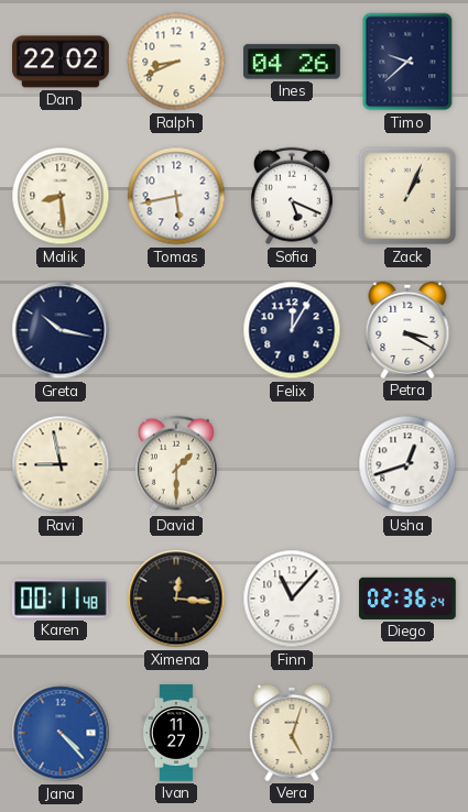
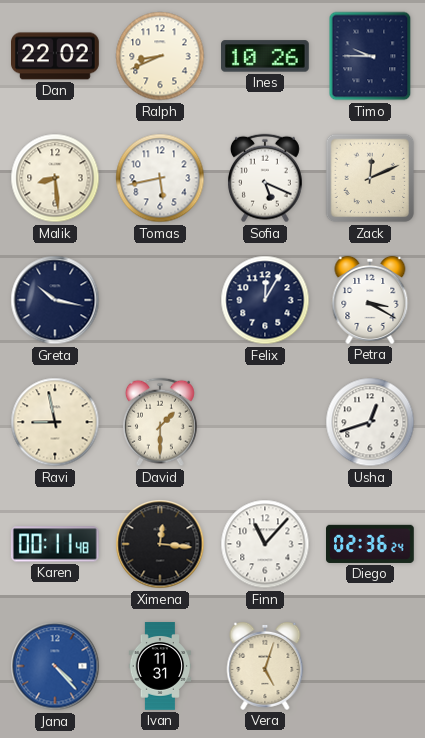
Ines: 04:26 -> 10:26 (266, 56)
Timo: 9:38 -> 9:45 (370, 56)
Zack: 1:04 -> 12:11 (370, 178)
Ivan: 11:27 -> 11:31 (160, 666)
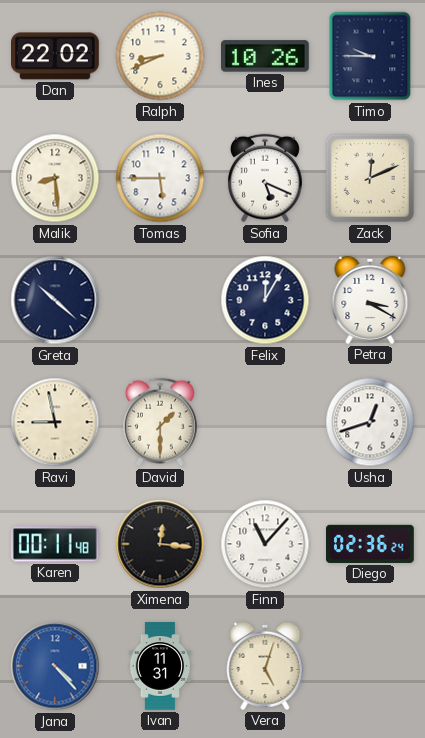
Tomas: 5:43 -> 5:45 (160, 178)
Greta: 10:17 -> 10:22 (55, 300)
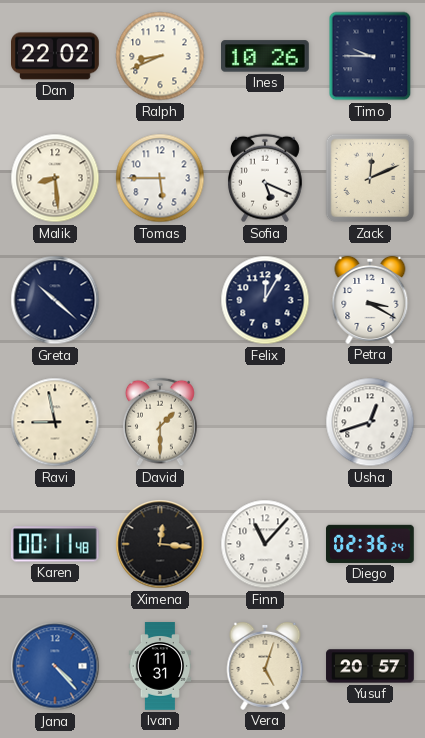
Yusuf: none -> 20:57 (370, 666)
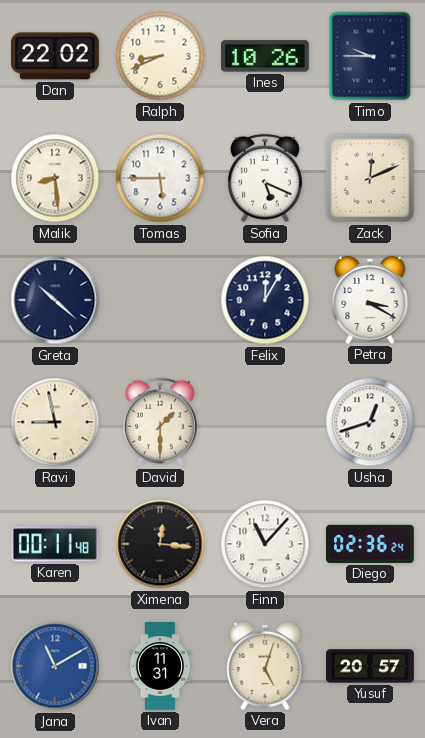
Jana: 4:23 -> 11:10 (55, 666)
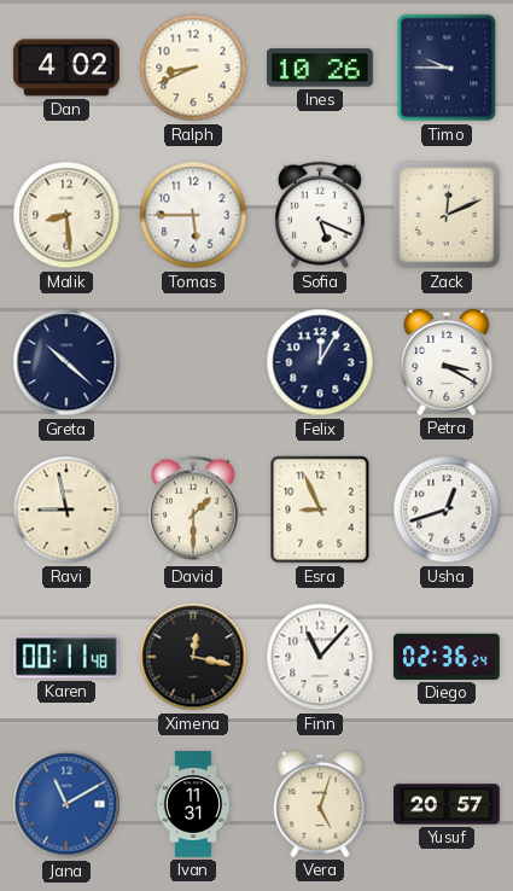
Dan: 22:02 -> 4:02 (68, 68)
Esra: none -> 8:56 (320, 509)
Ximena: 12:16 -> 12:17 (193, 657)
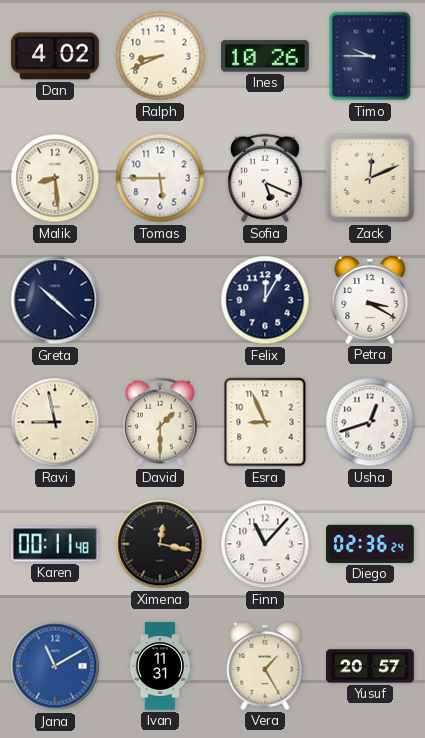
Vera: 5:03 -> 1:25 (265, 666)
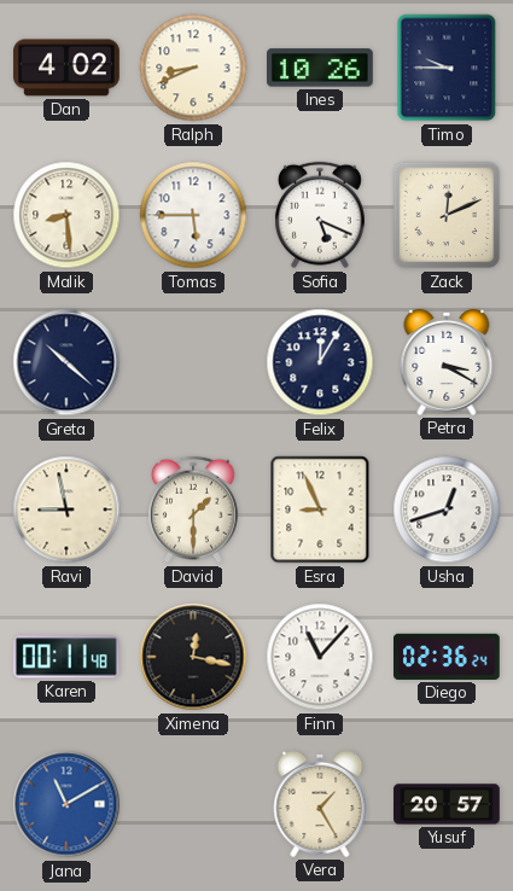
Ivan: 11:31 -> none (160, 666)
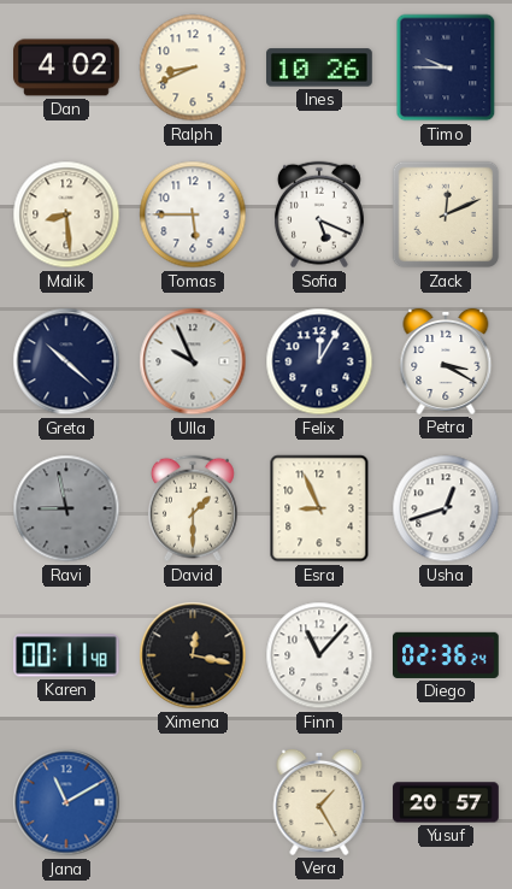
Ulla: none -> 9:56 (193, 361)
Ravi dial: cream -> grey (66, 508)
